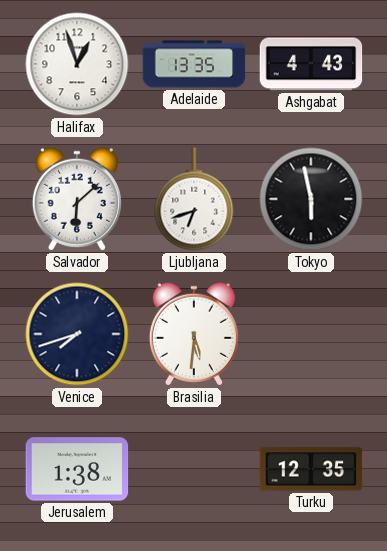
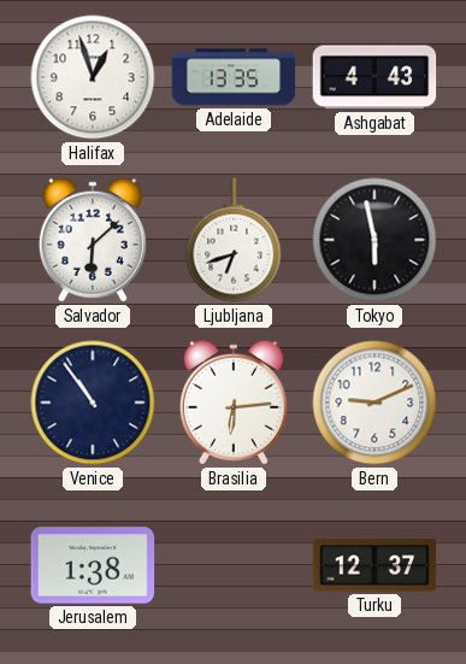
Venice: 7:42 -> 10:54 (93, 402)
Brasilia: 5:31 -> 6:14 (234, 402)
Bern: none -> 9:11 (374, 402)
Turku: 12:35 -> 12:37 (374, 565)
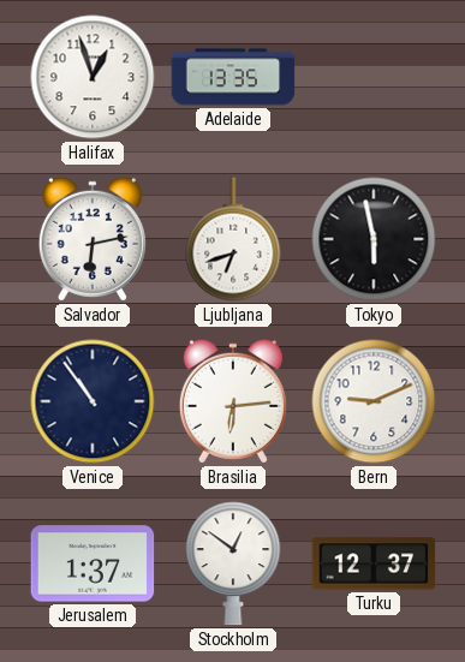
Ashgabat: 4:43 -> none (374, 77)
Salvador: 6:08 -> 6:13 (93, 239)
Jerusalem: 1:38 -> 1:37 (93, 563)
Stockholm: none -> 12:51 (233, 563)
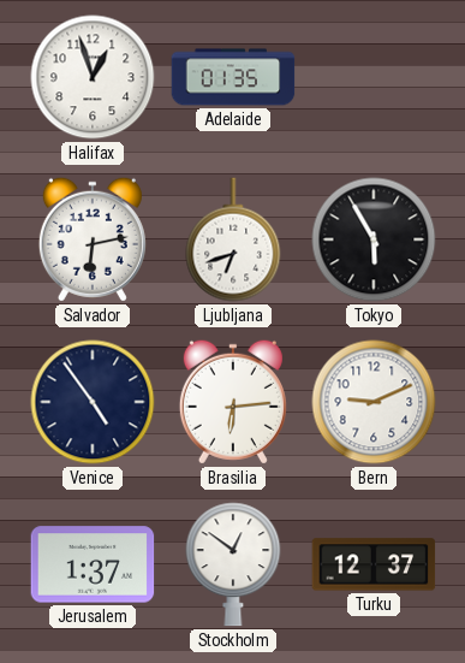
Adelaide: 13:35 -> 01:35 (233, 77)
Tokyo: 5:58 -> 5:55 (374, 239)
Venice: 10:54 -> 4:54 (93, 402)
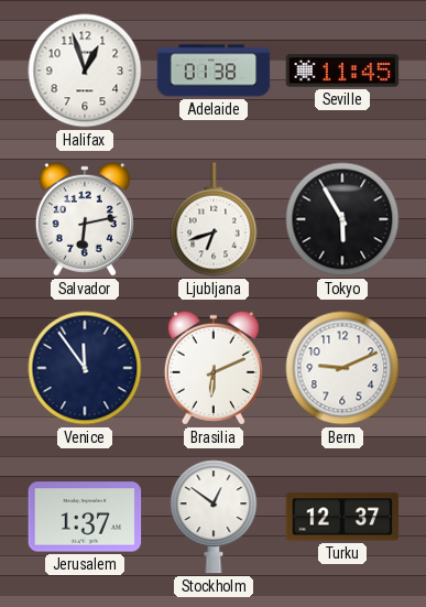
Adelaide: 01:35 -> 01:38 (214, 71)
Seville: none -> 11:45 (342, 71)
Venice: 4:54 -> 11:54 (85, 368)
Brasilia: 6:14 -> 6:11 (214, 368)
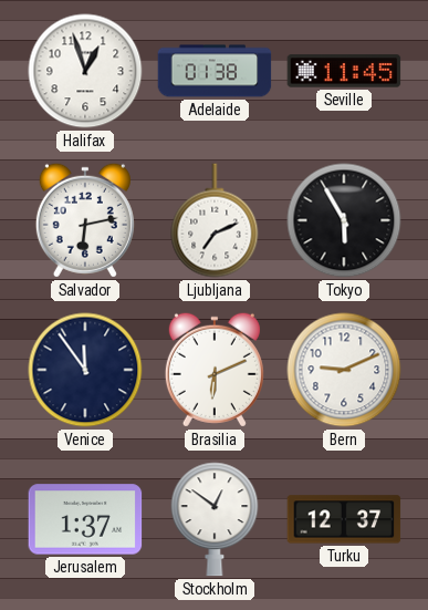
Ljubljana: 6:42 -> 7:11 (215, 220)
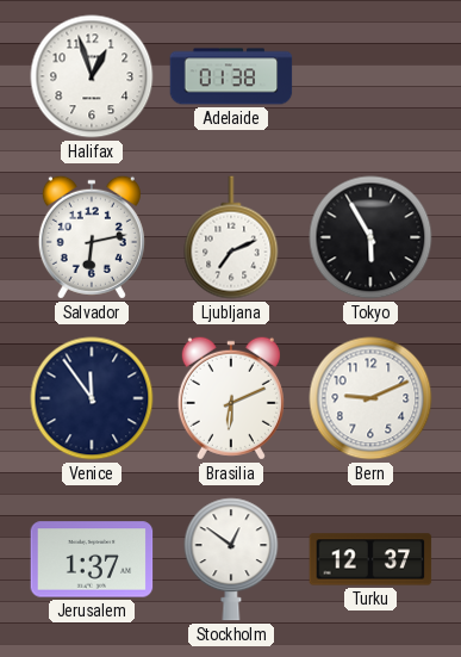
Seville: 11:45 -> none (344, 71)
